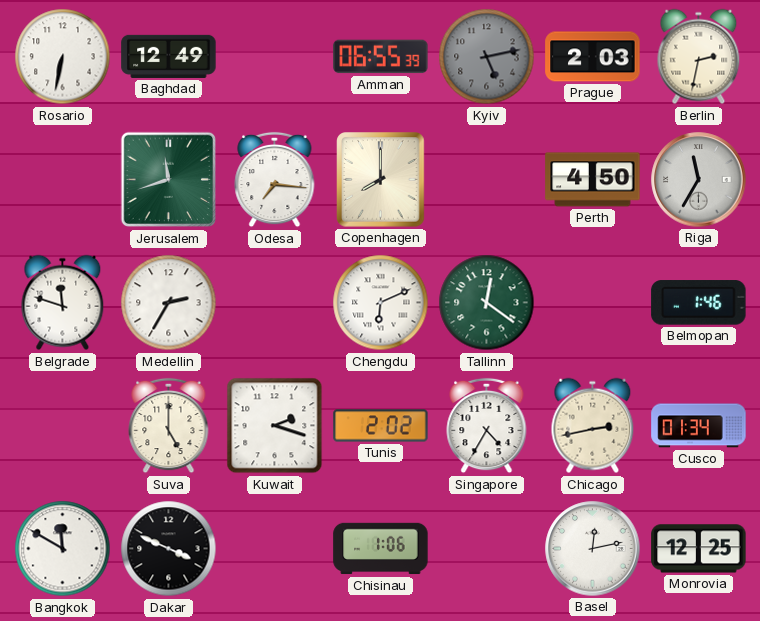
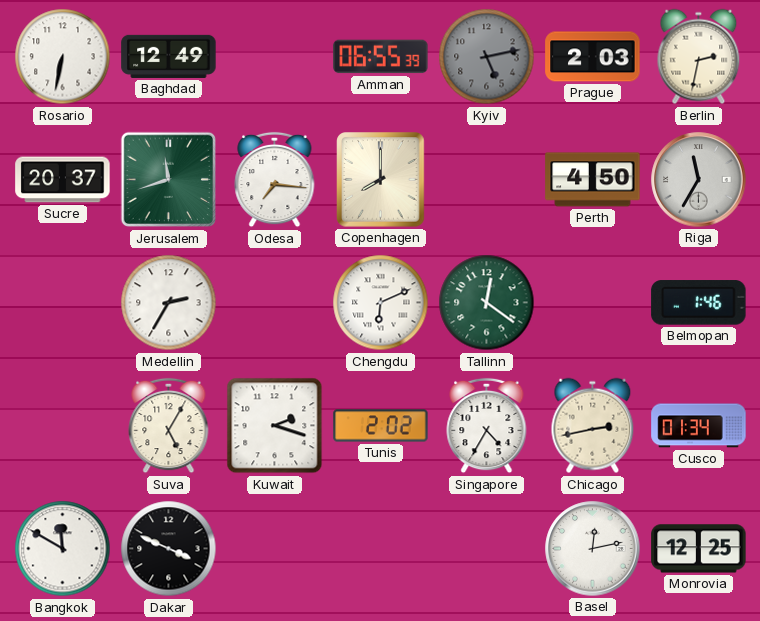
Sucre: none -> 20:37 (63, 180)
Belgrade: 11:48 -> none (63, 303)
Suva: 5:00 -> 5:05 (169, 426)
Chisinau: 1:06 -> none (381, 549)
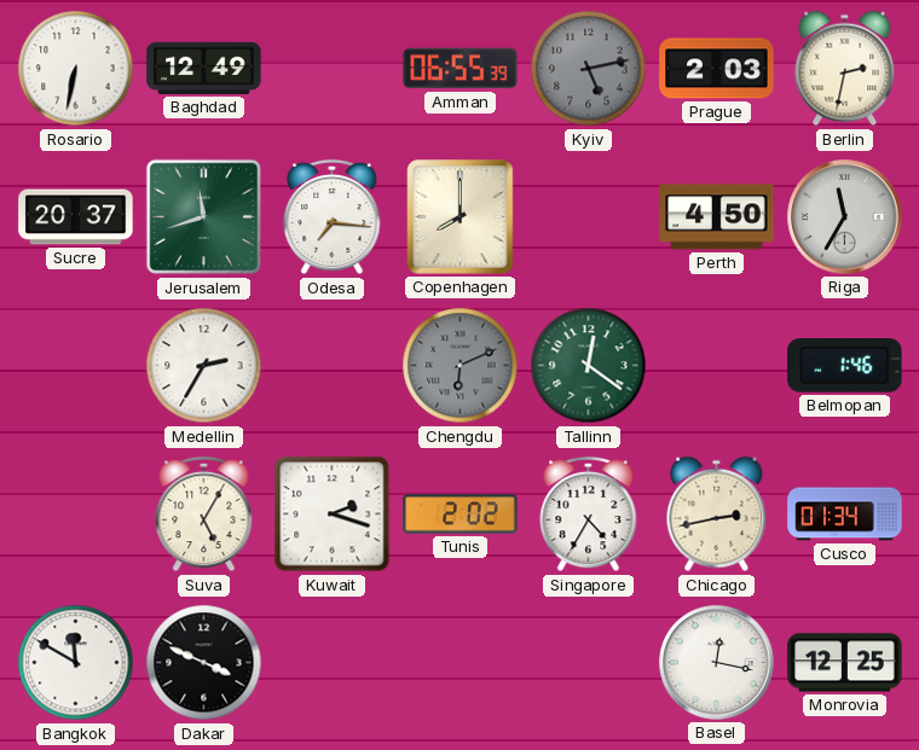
Chengdu dial: white -> grey (461, 366)
Basel: 12:13 -> 12:17 (717, 663)
